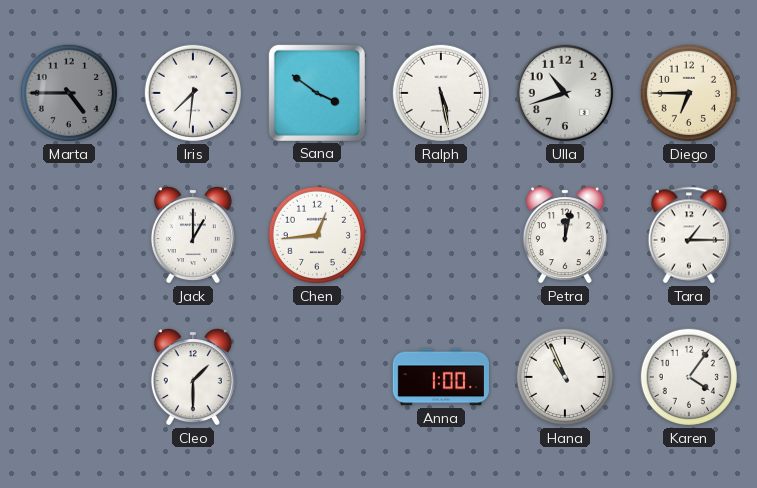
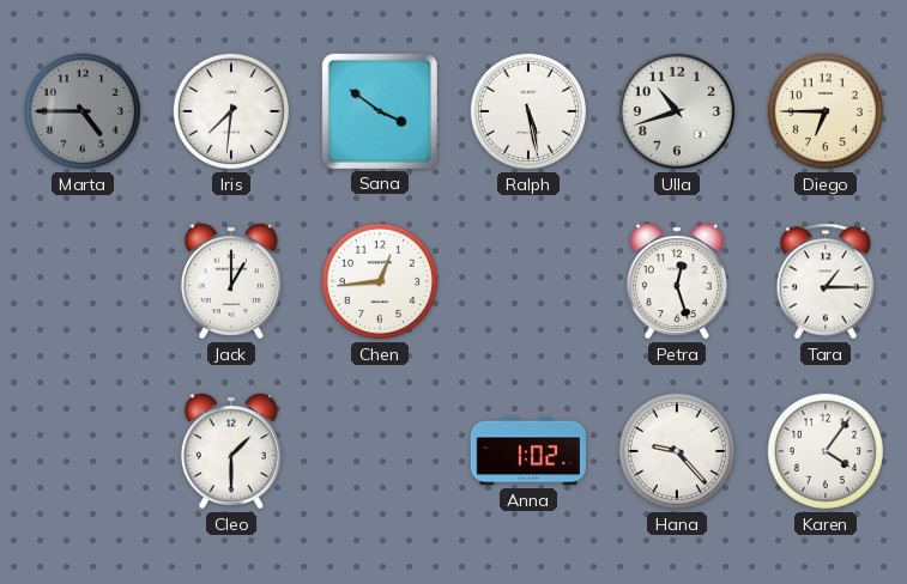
Petra: 12:02 -> 12:27 (677, 281)
Anna: 1:00 -> 1:02 (528, 451)
Hana: 10:56 -> 9:23 (677, 451)
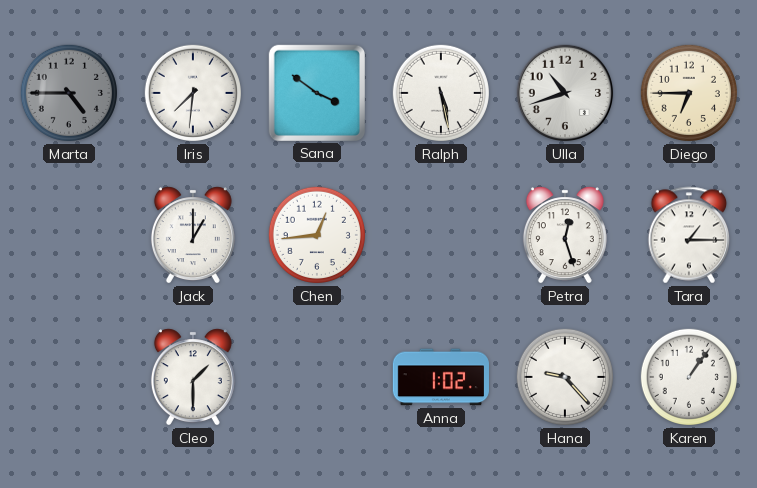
Karen: 4:06 -> 1:06 (689, 377)
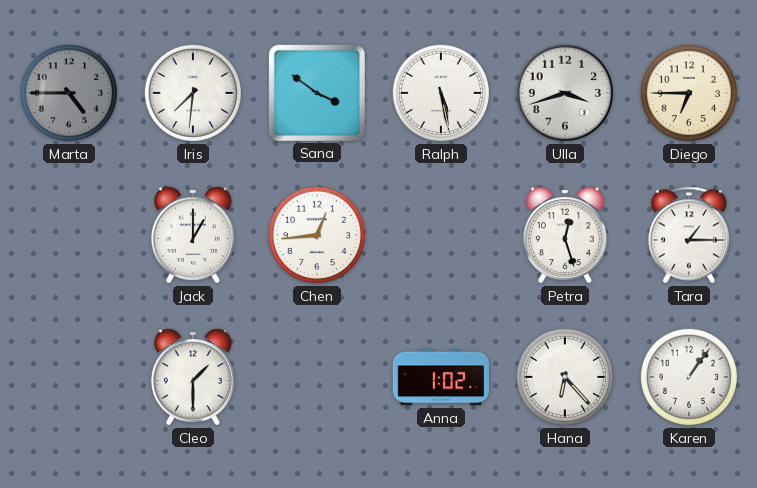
Ulla: 10:42 -> 3:42 (565, 93)
Hana: 9:23 -> 6:23 (565, 377)
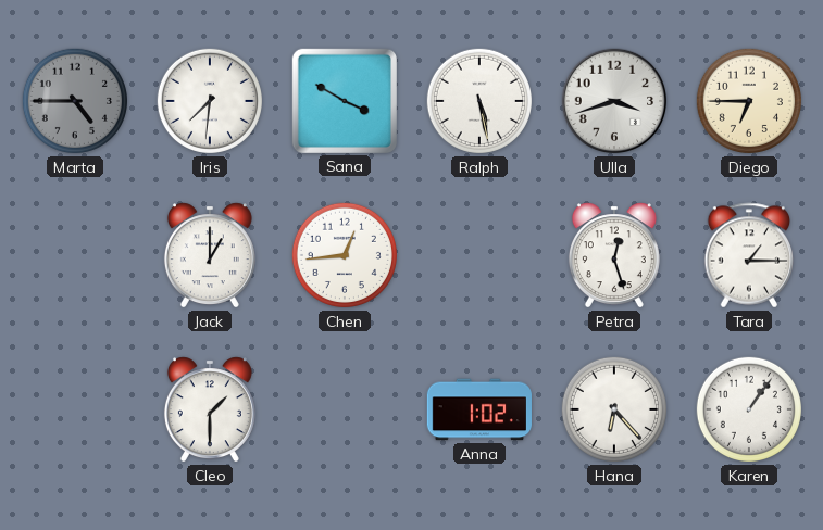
Sana: 3:51 -> 3:50 (345, 101)
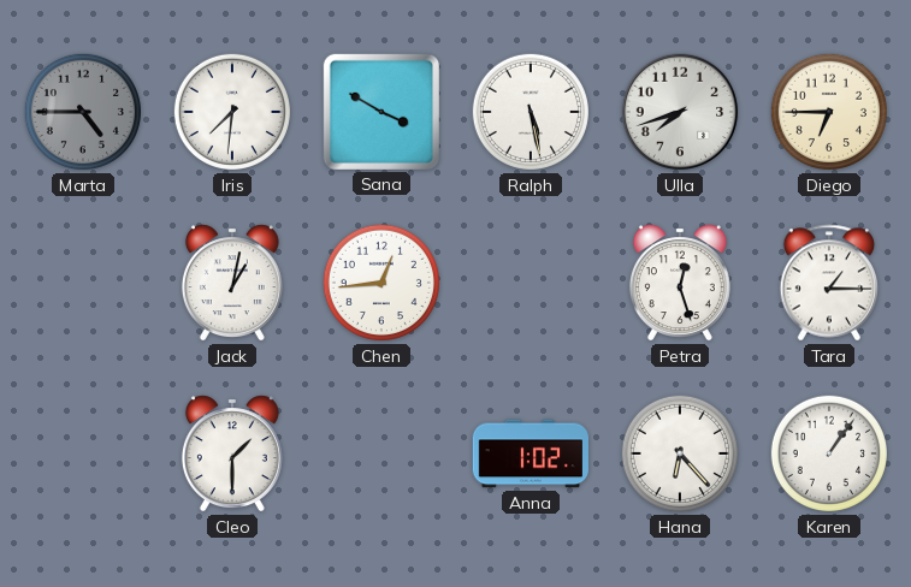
Ulla: 3:42 -> 7:42 (680, 112)
Jack: 1:00 -> 1:02 (232, 283)
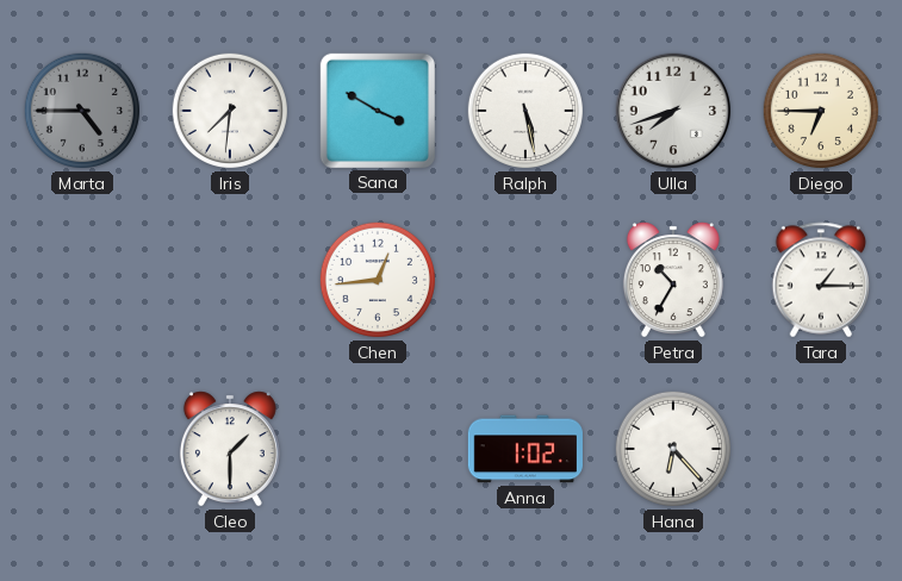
Jack: 1:02 -> none (232, 283)
Petra: 12:27 -> 10:35 (673, 280)
Karen: 1:06 -> none (829, 453)
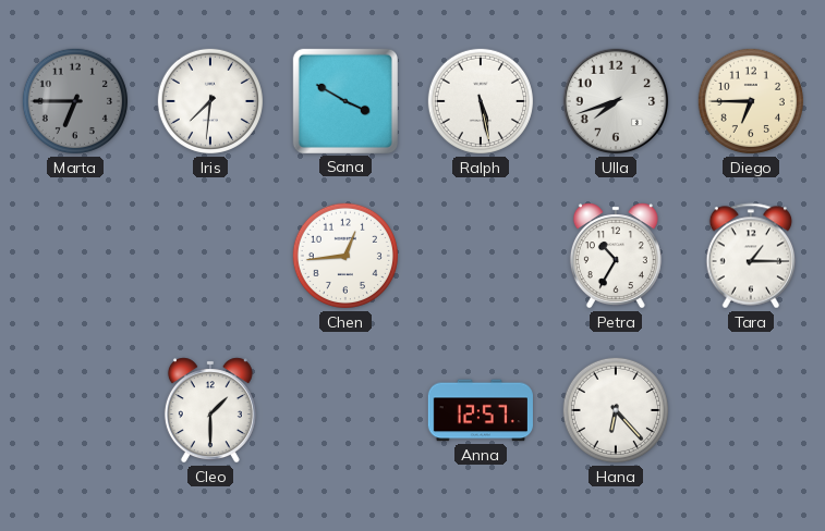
Marta: 4:45 -> 6:45 (75, 101)
Anna: 1:02 -> 12:57 (481, 410)
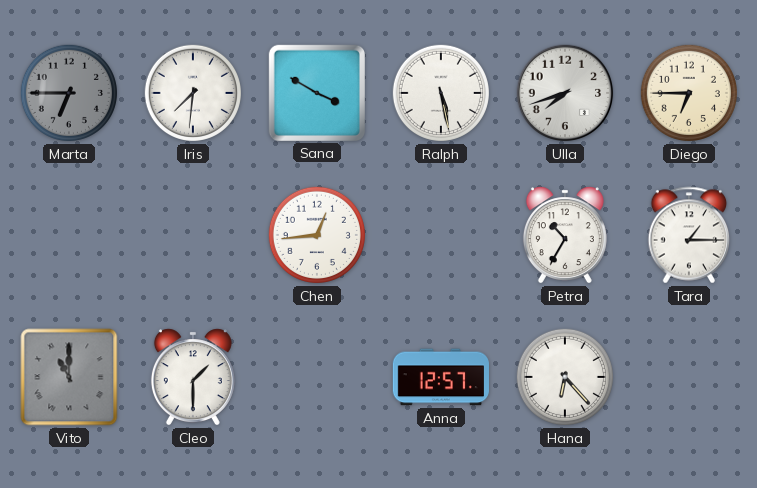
Vito: none -> 11:00 (69, 377)
